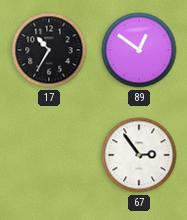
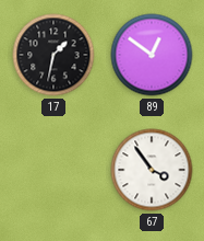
17: 10:35 -> 1:32 (53, 55)
67: 2:54 -> 3:54 (152, 170)
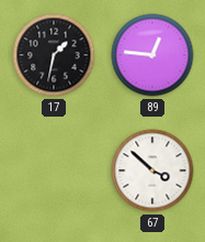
89: 12:51 -> 12:46 (152, 55)
67: 3:54 -> 3:52 (152, 170)
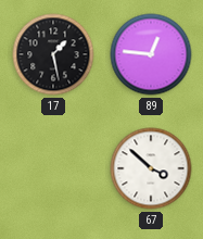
17: 1:32 -> 1:28 (53, 54)
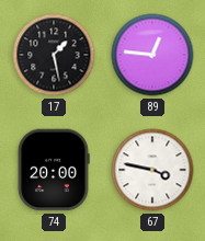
74: none -> 20:00 (54, 170)
67: 3:52 -> 3:47 (152, 170)
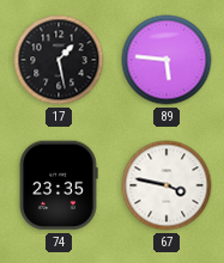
89: 12:46 -> 5:46 (167, 60)
74: 20:00 -> 23:35 (59, 185)
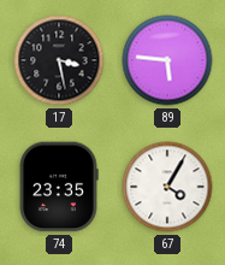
17: 1:28 -> 3:28 (59, 60)
67: 3:47 -> 4:05 (167, 187)
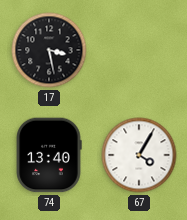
89: 5:46 -> none (167, 60)
74: 23:35 -> 13:40 (49, 155)
